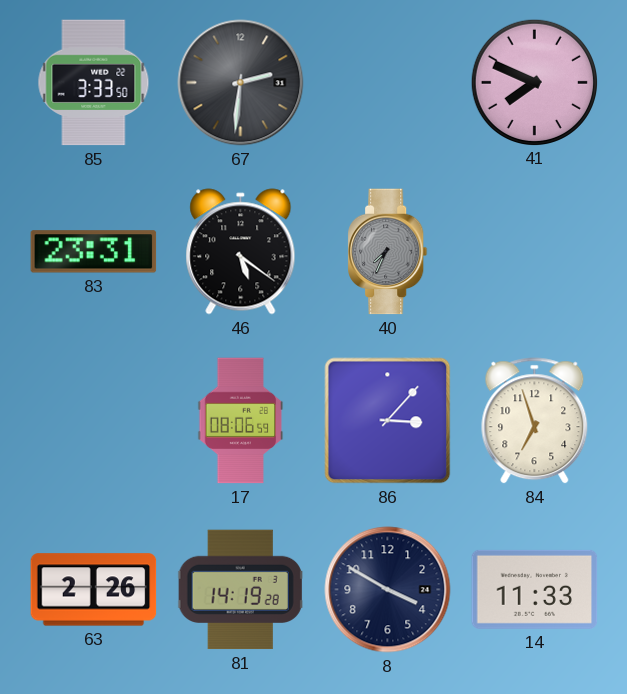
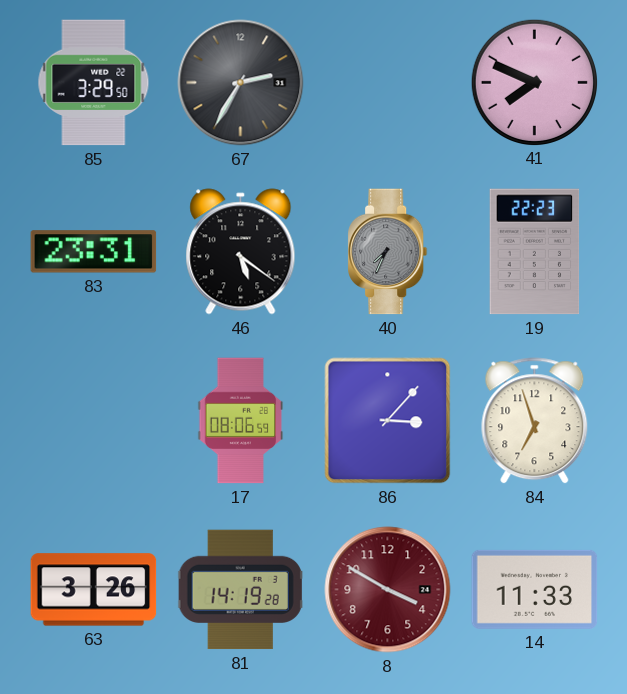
85: 3:33 -> 3:29 (94, 83)
67: 2:31 -> 2:35 (241, 83)
19: none -> 22:23 (535, 252)
63: 2:26 -> 3:26 (94, 590)
8 dial: navy -> burgundy (388, 590)
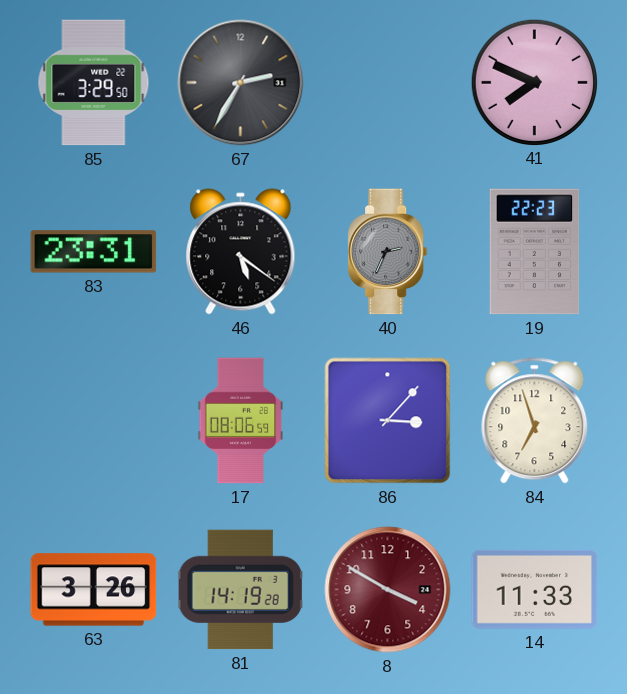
40: 7:34 -> 2:34 (388, 252)
